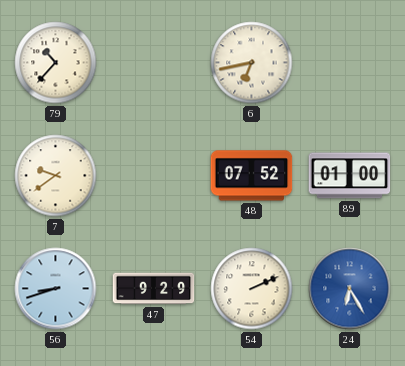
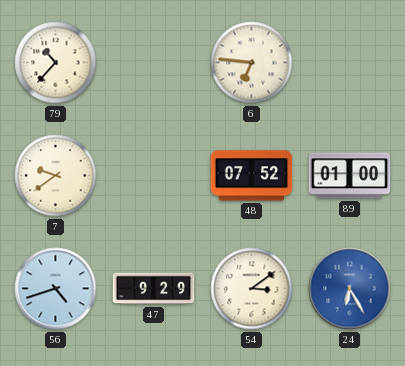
6: 6:43 -> 6:46 (252, 63)
56: 8:42 -> 4:42 (56, 289)
54: 2:11 -> 3:09 (252, 289)
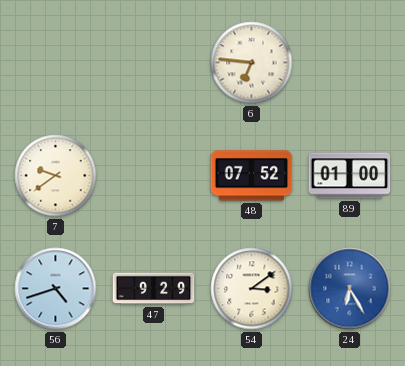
79: 10:37 -> none (56, 63)
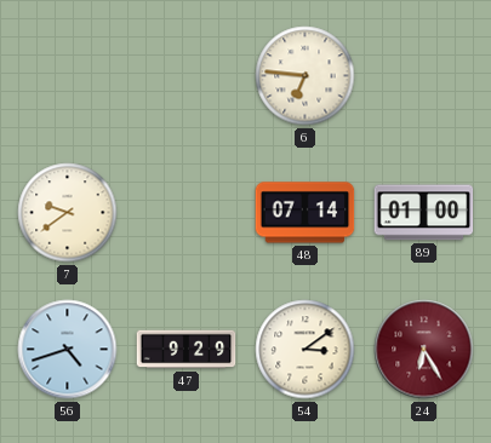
48: 07:52 -> 07:14 (306, 213)
24 dial: blue -> burgundy (424, 350)
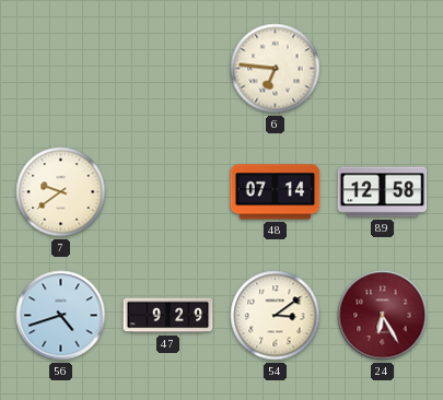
89: 01:00 -> 12:58 (383, 192)
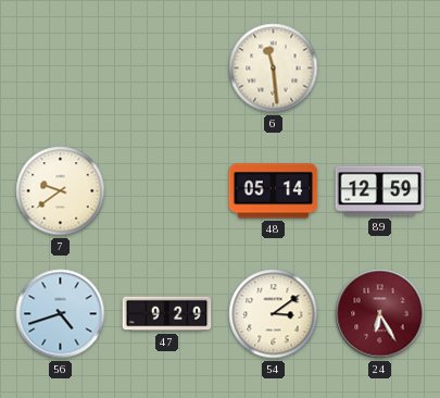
6: 6:46 -> 11:29 (274, 69)
48: 07:14 -> 05:14 (274, 191)
89: 12:58 -> 12:59 (380, 191)
